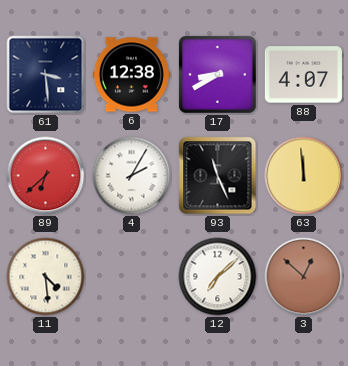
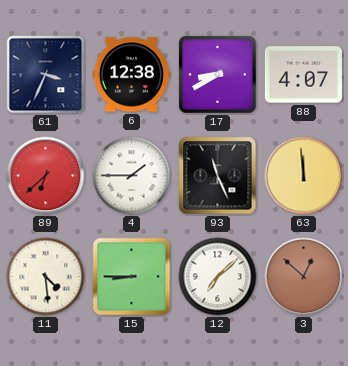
61: 3:29 -> 3:34 (46, 75)
4: 2:05 -> 1:45 (132, 176)
15: none -> 8:45 (132, 277)
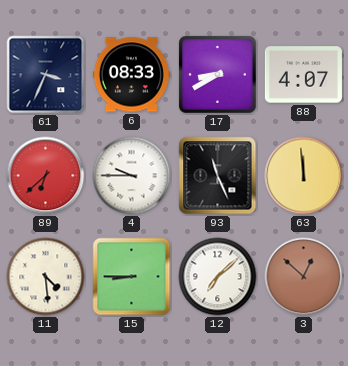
6: 12:38 -> 08:33 (131, 75)
4: 1:45 -> 9:45 (132, 176)
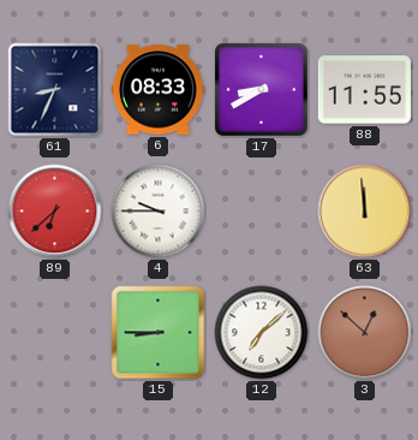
61: 3:34 -> 8:34 (55, 90)
88: 4:07 -> 11:55 (364, 90)
93: 11:26 -> none (218, 176)
11: 4:29 -> none (46, 277)
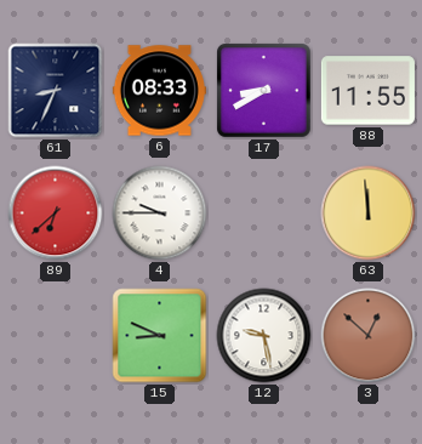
15: 8:45 -> 8:49 (160, 336)
12: 7:08 -> 9:28 (264, 336)
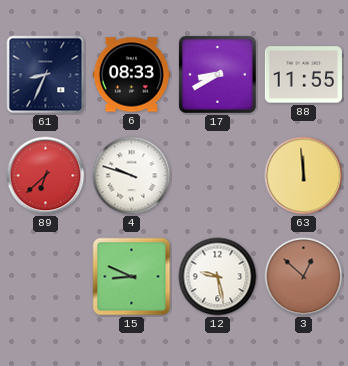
4: 9:45 -> 9:48 (132, 176)
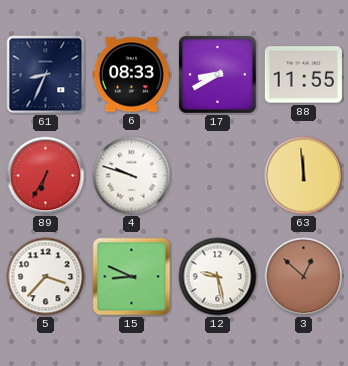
89: 6:38 -> 6:35 (46, 176)
5: none -> 3:37 (46, 277)
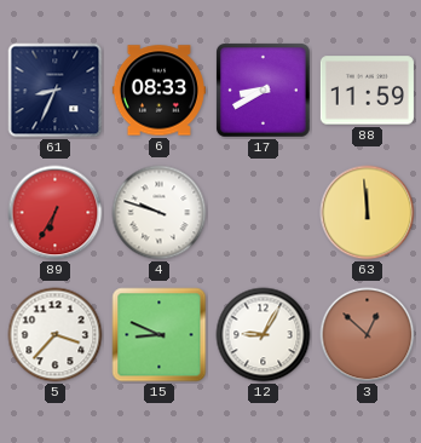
88: 11:55 -> 11:59 (367, 91)
12: 9:28 -> 9:05 (264, 335)
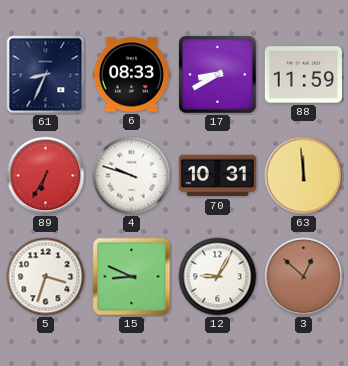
70: none -> 10:31 (217, 176)
5: 3:37 -> 3:33 (46, 277)
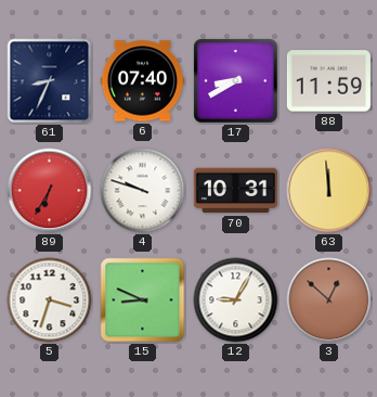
6: 08:33 -> 07:40 (142, 81)
